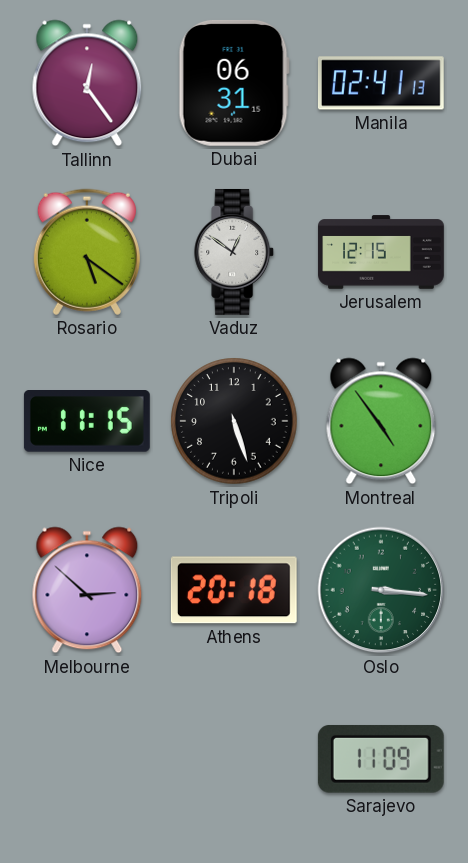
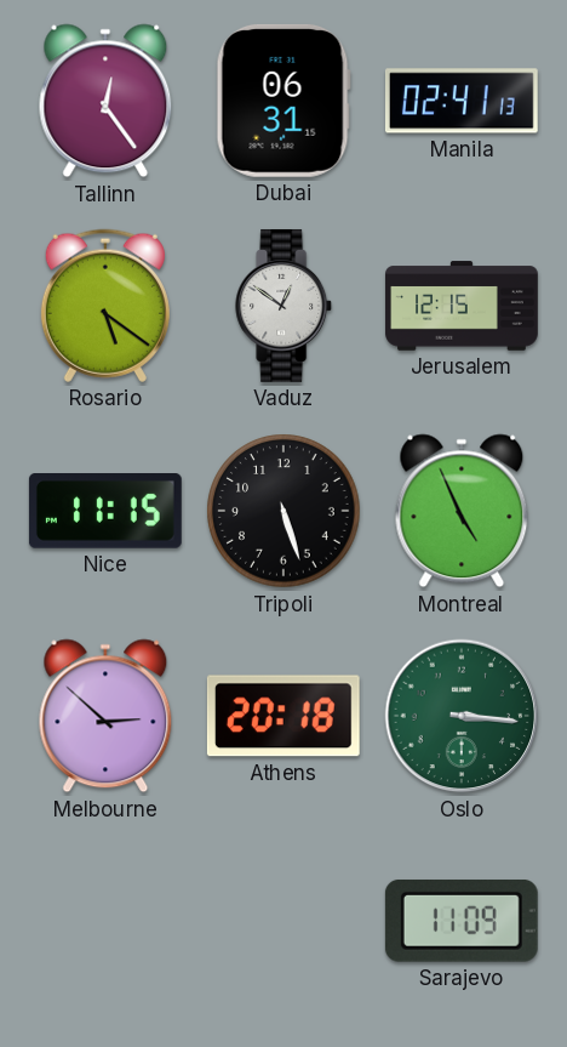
Montreal: 4:54 -> 4:56 (462, 511)
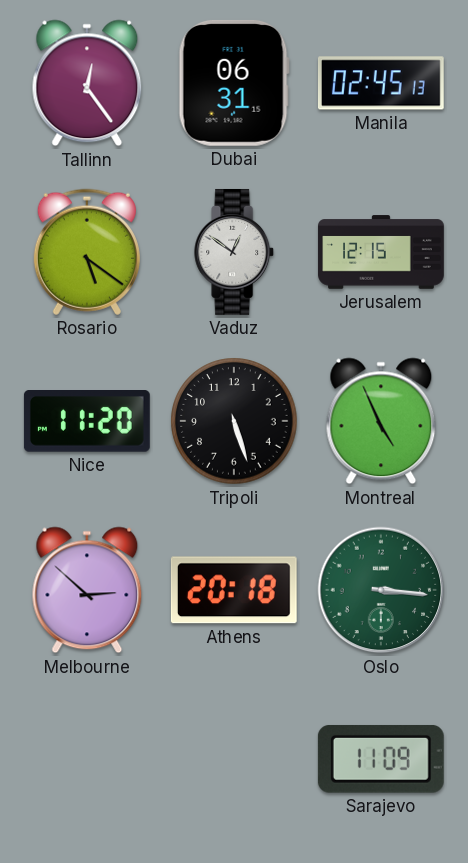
Manila: 02:41 -> 02:45 (381, 83)
Nice: 11:15 -> 11:20 (87, 422)
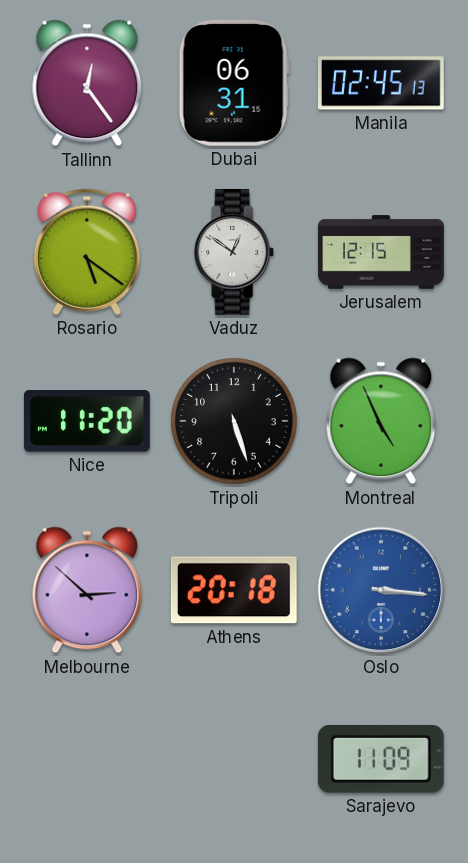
Oslo dial: green -> blue (381, 590)
